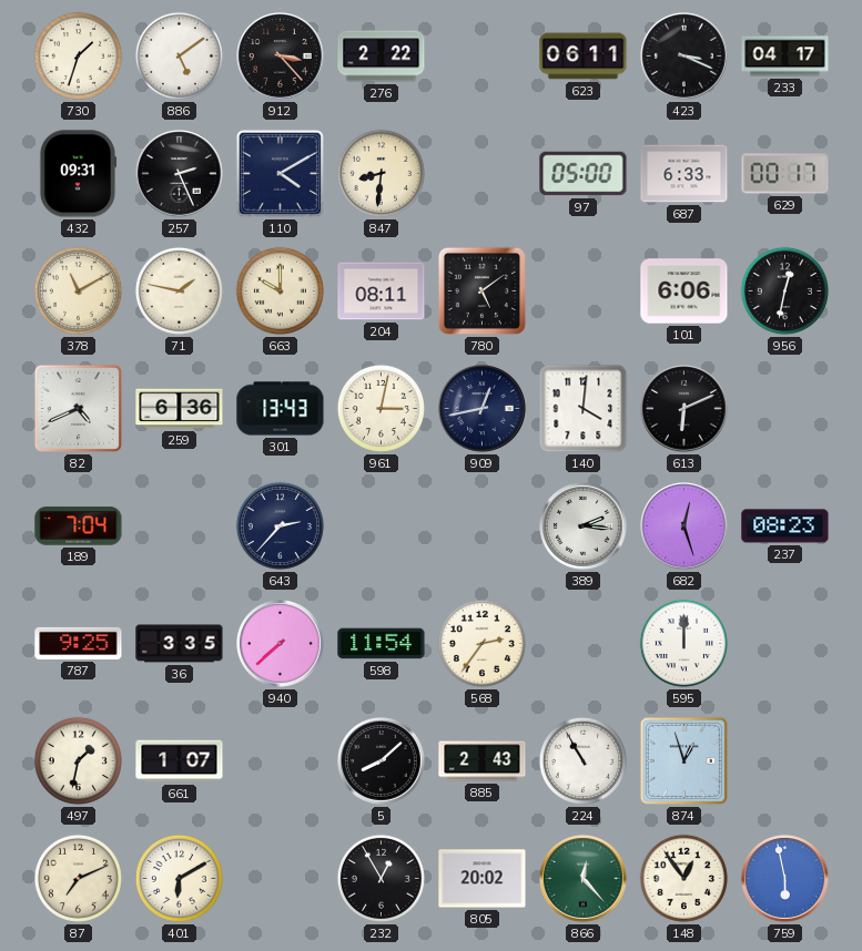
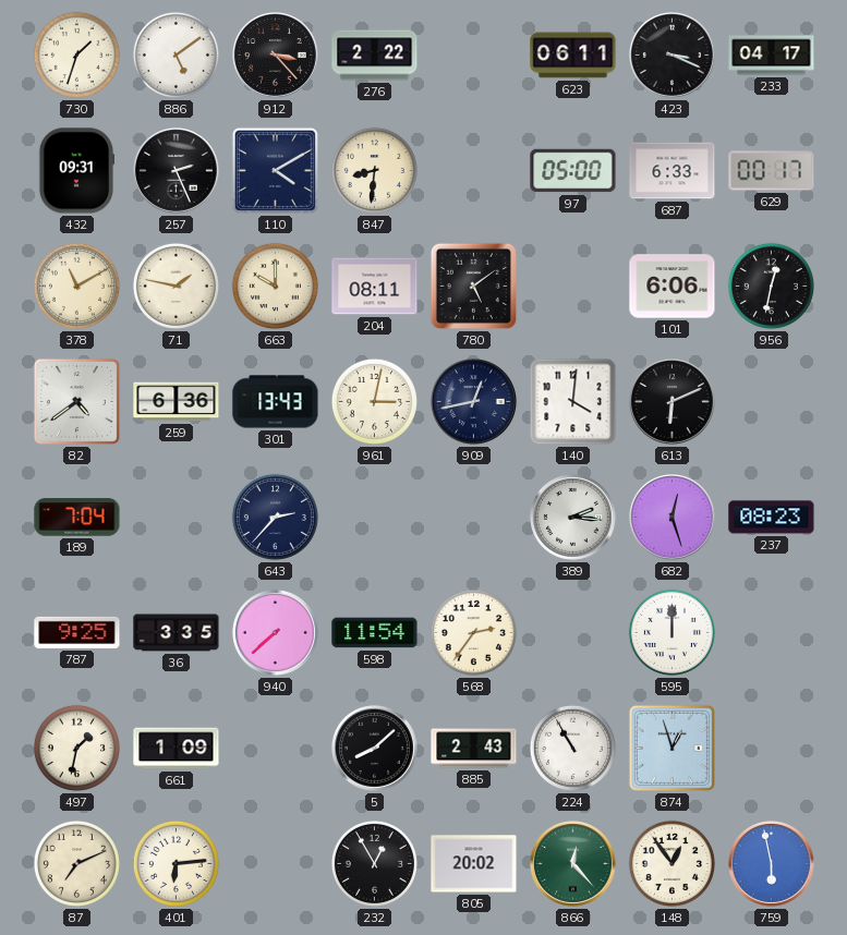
82: 4:41 -> 4:39 (76, 401)
661: 1:07 -> 1:09 (177, 749)
401: 6:10 -> 6:14 (176, 863)
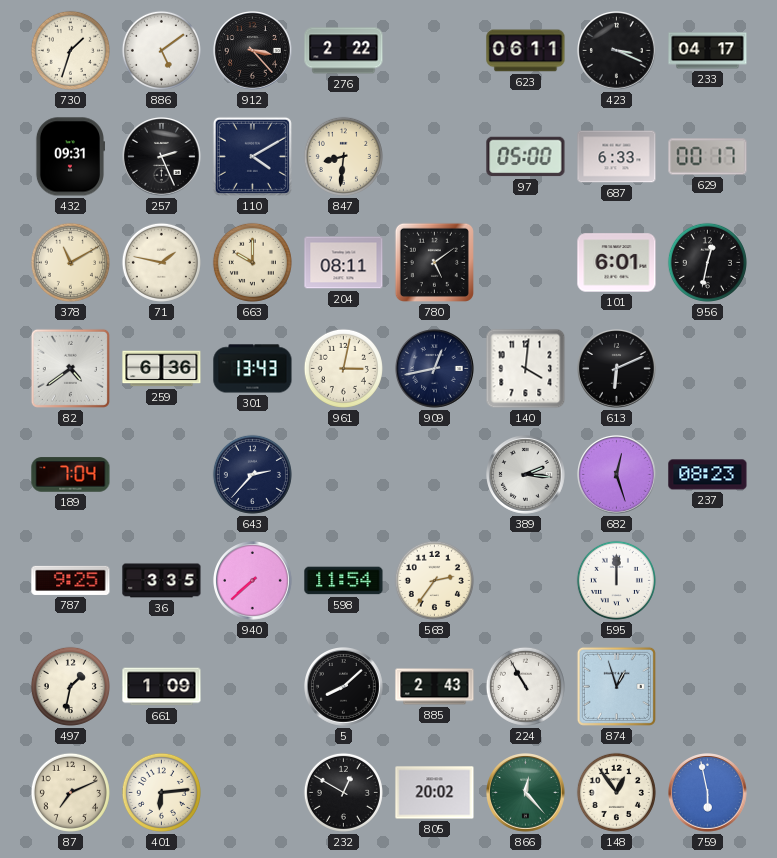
101: 6:06 -> 6:01 (617, 263)
232: 12:55 -> 12:50 (343, 792)
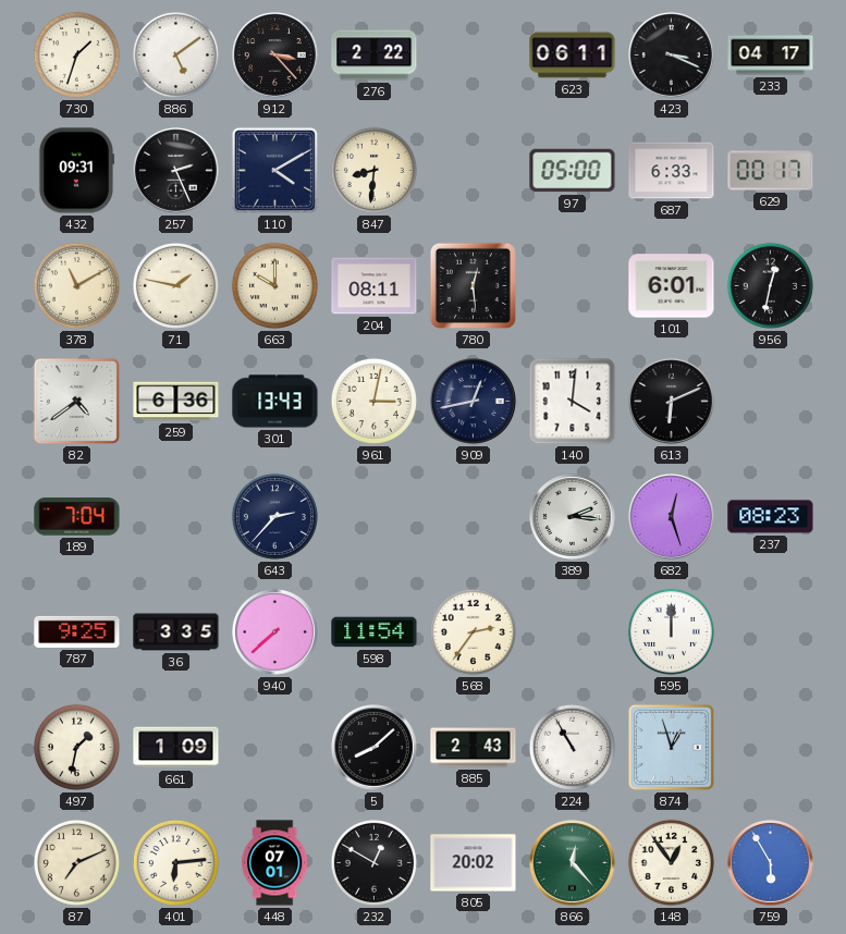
780: 5:09 -> 12:29 (473, 285)
448: none -> 07:01 (274, 863)
759: 5:58 -> 5:55 (771, 863)
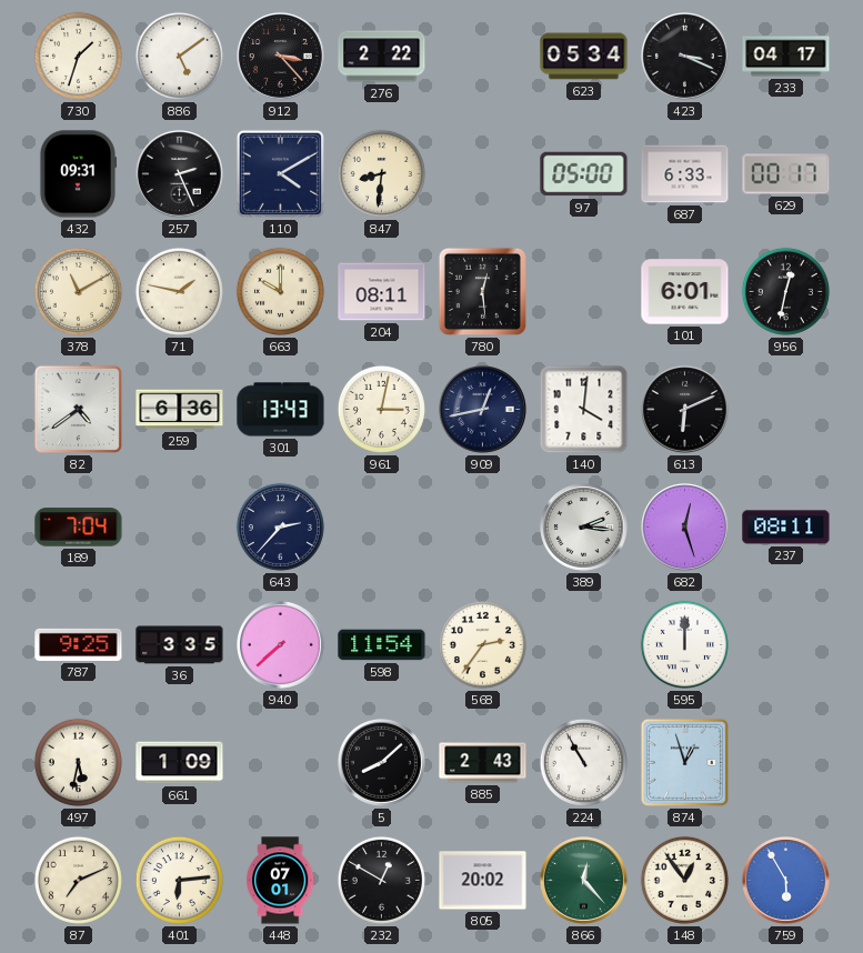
623: 06:11 -> 05:34 (584, 57)
237: 08:23 -> 08:11 (786, 528)
497: 1:32 -> 5:32 (78, 762)
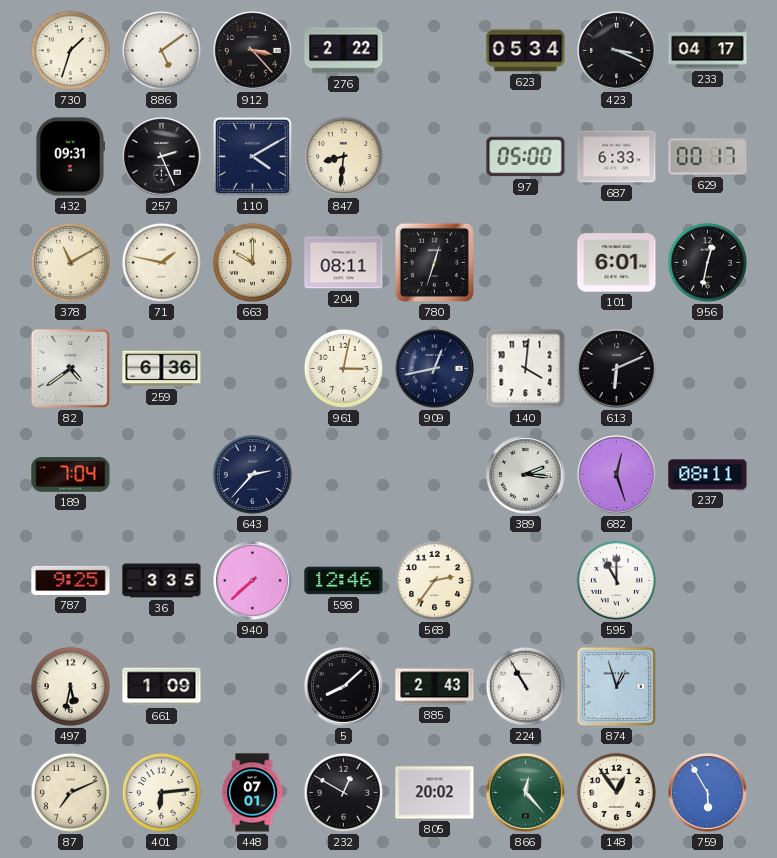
780: 12:29 -> 12:33 (434, 262)
301: 13:43 -> none (281, 410)
598: 11:54 -> 12:46 (344, 581)
595: 12:00 -> 11:00 (616, 580)
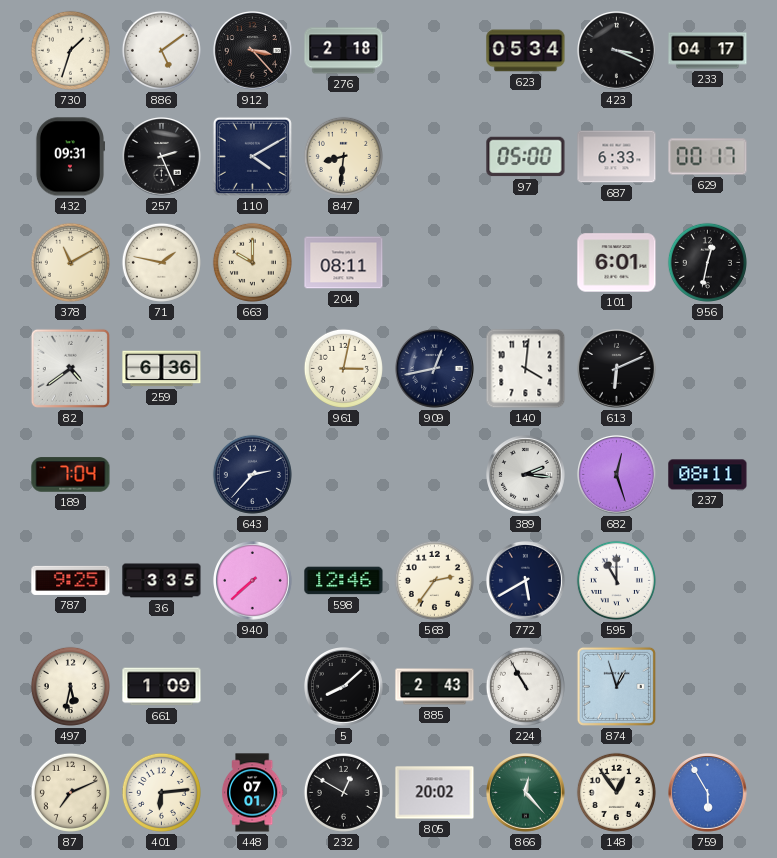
276: 2:22 -> 2:18 (344, 51)
780: 12:33 -> none (434, 262)
772: none -> 5:40 (526, 581)
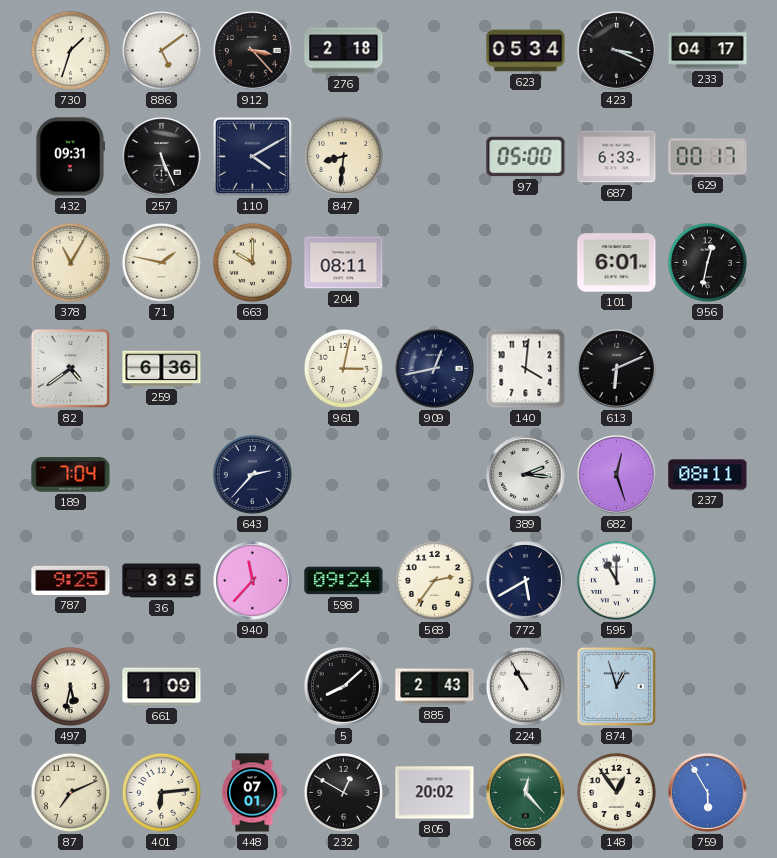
257: 2:26 -> 5:26 (162, 157)
378: 11:10 -> 11:05 (70, 262)
940: 7:38 -> 11:37 (253, 581)
598: 12:46 -> 09:24 (344, 581)
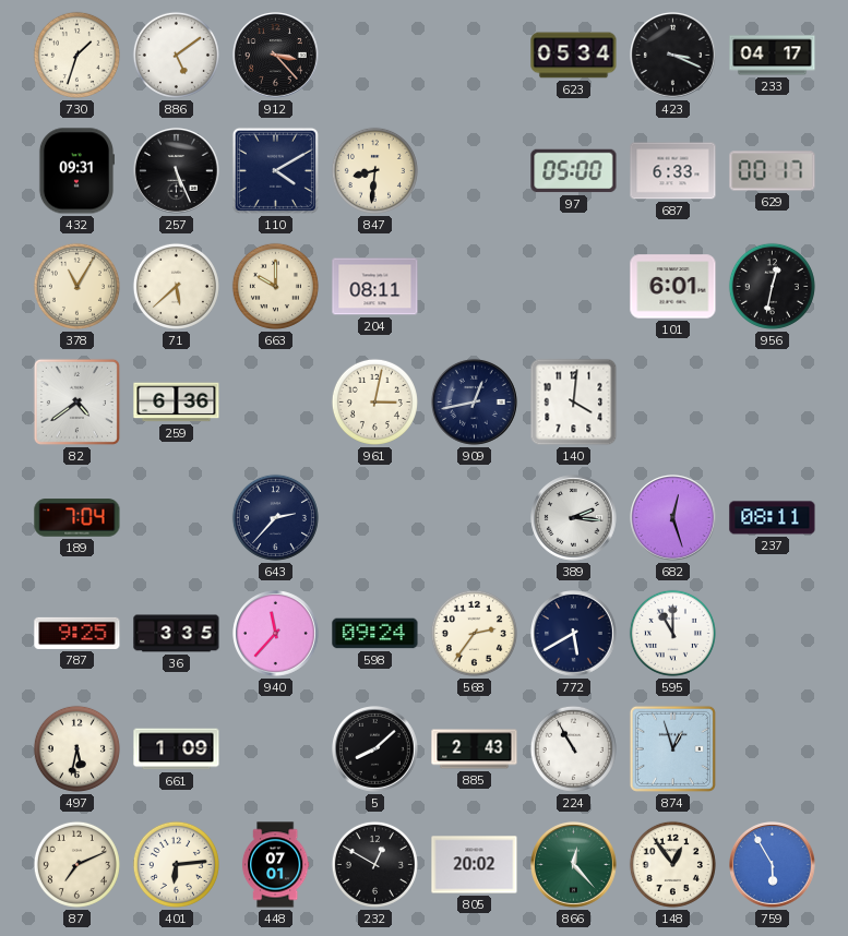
276: 2:18 -> none (344, 51)
71: 1:47 -> 5:38 (176, 286)
613: 6:11 -> none (617, 369)
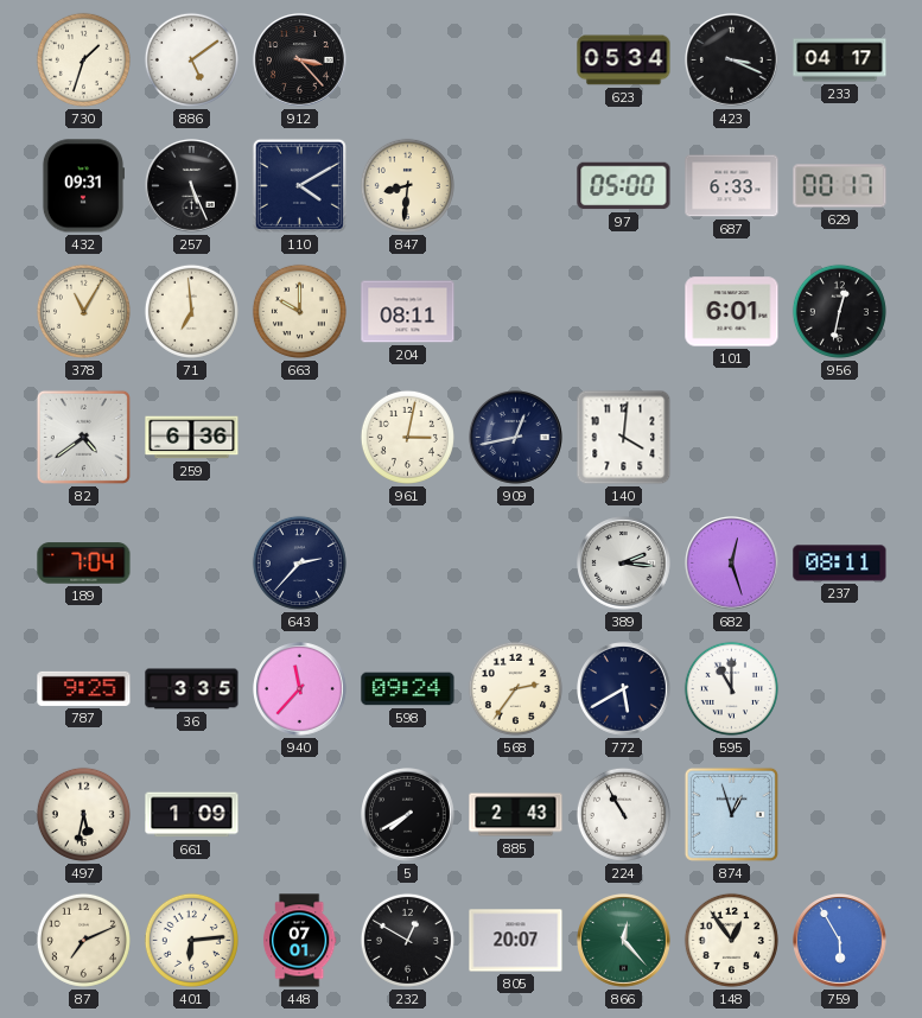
71: 5:38 -> 6:59 (191, 311)
5: 8:08 -> 7:40 (408, 815)
805: 20:02 -> 20:07 (516, 941)
